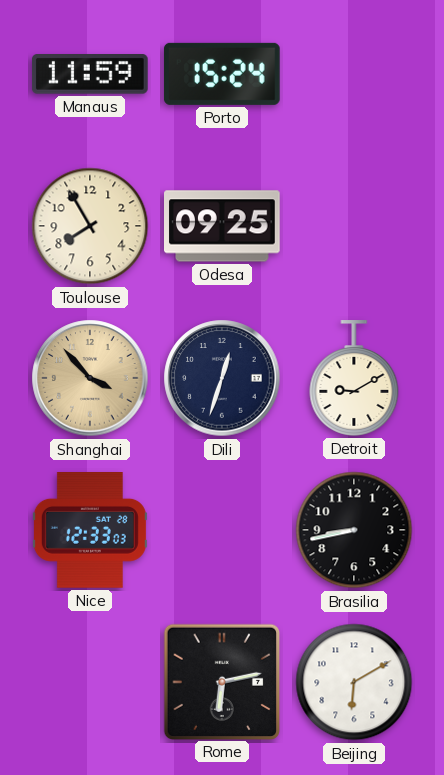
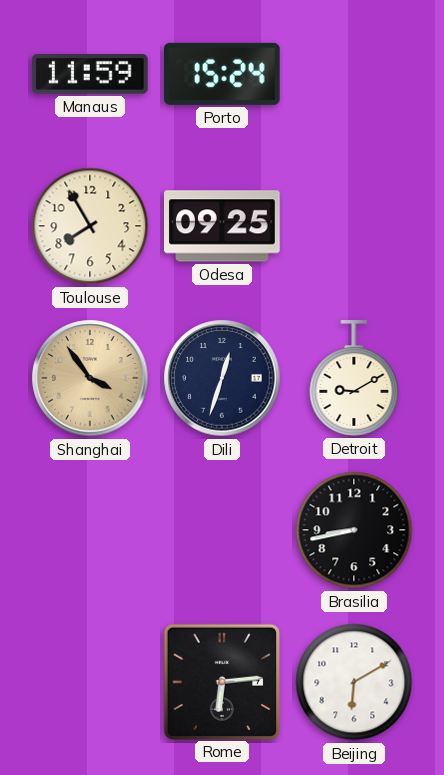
Shanghai: 3:53 -> 3:54 (90, 378)
Nice: 12:33 -> none (90, 531)
Rome: 6:13 -> 6:14 (221, 681)
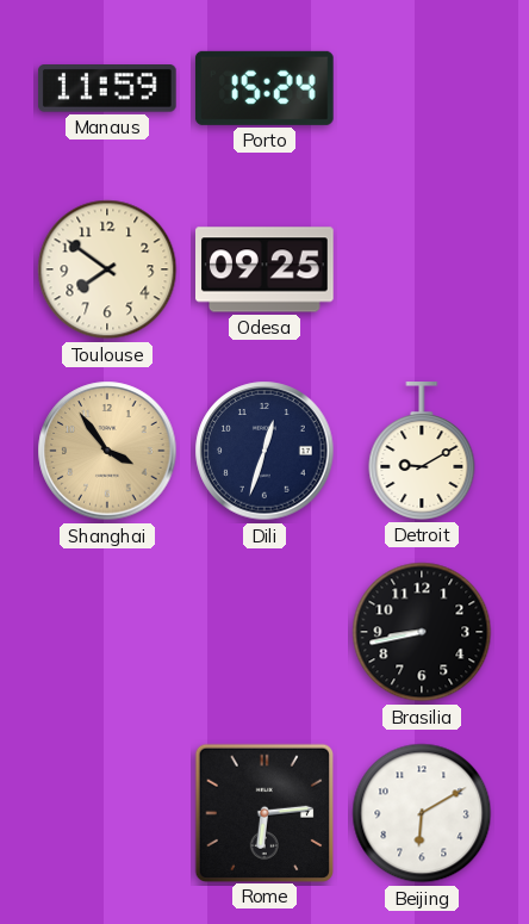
Toulouse: 7:55 -> 7:51 (107, 269)
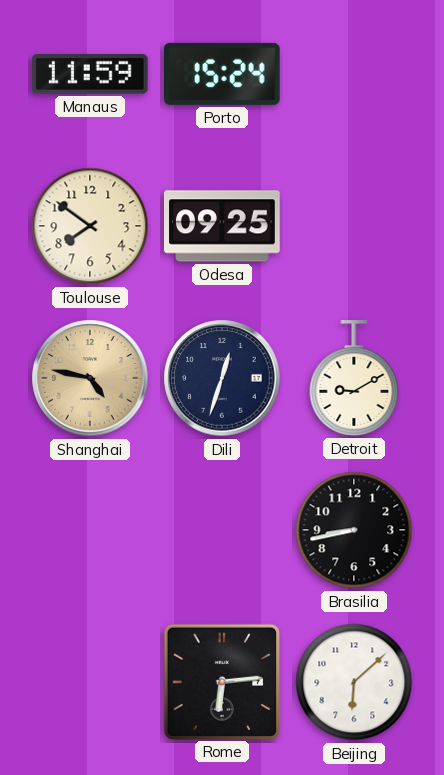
Shanghai: 3:54 -> 4:47 (90, 378)
Beijing: 6:10 -> 6:08 (354, 682)
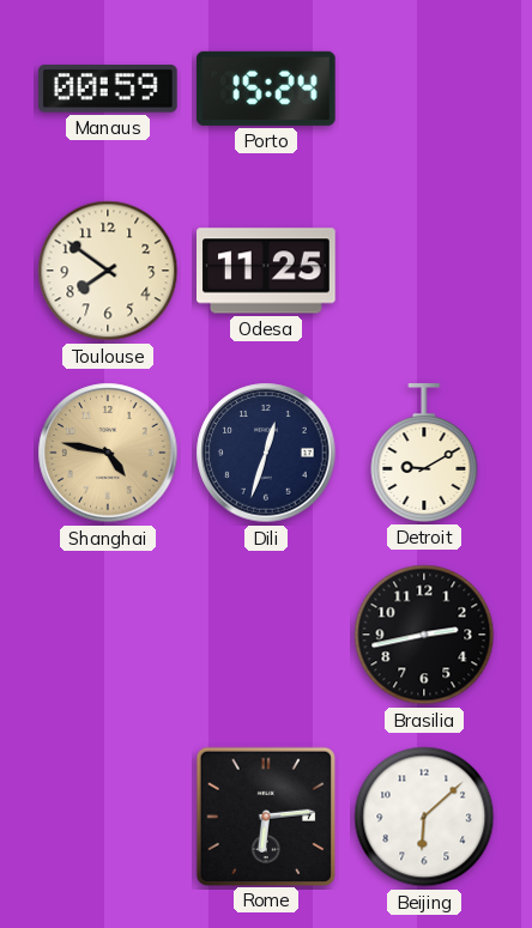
Manaus: 11:59 -> 00:59 (108, 90)
Odesa: 09:25 -> 11:25 (267, 271)
Brasilia: 8:43 -> 2:43 (424, 635)
